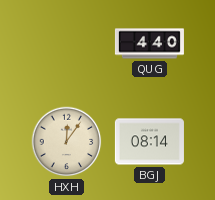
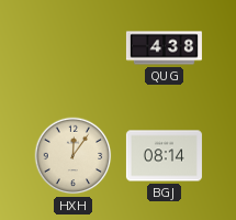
QUG: 4:40 -> 4:38 (164, 48)
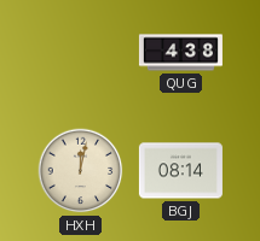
HXH: 12:06 -> 12:02 (81, 171)
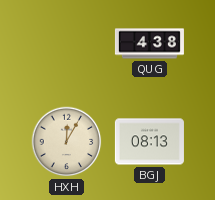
HXH: 12:02 -> 12:05 (67, 142)
BGJ: 08:14 -> 08:13 (149, 142)
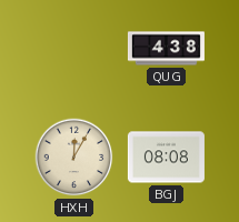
BGJ: 08:13 -> 08:08 (166, 158)
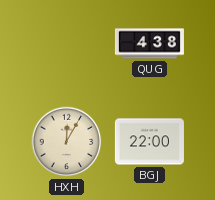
BGJ: 08:08 -> 22:00 (149, 142)
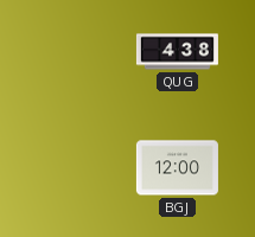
HXH: 12:05 -> none (67, 142)
BGJ: 22:00 -> 12:00 (177, 168)
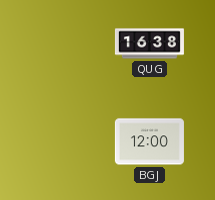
QUG: 4:38 -> 16:38 (149, 44)
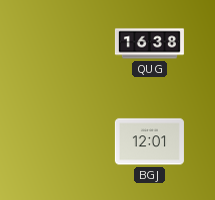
BGJ: 12:00 -> 12:01 (149, 142)
